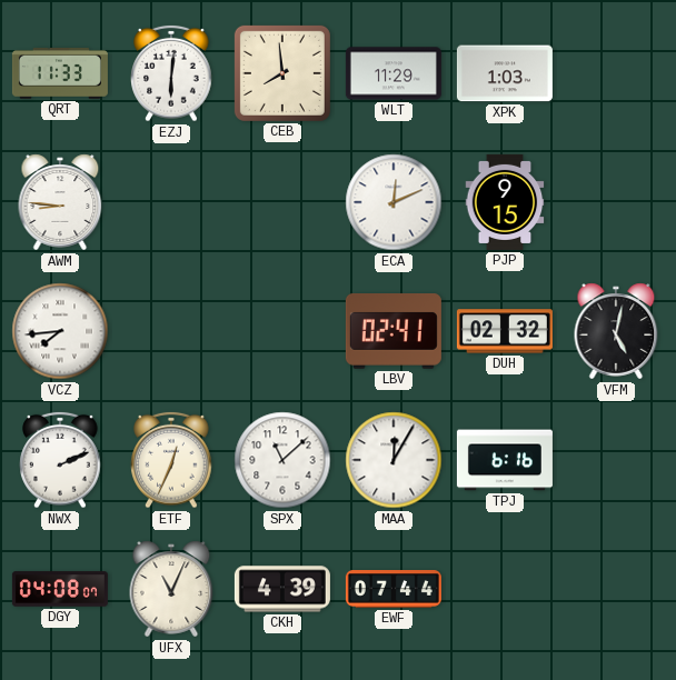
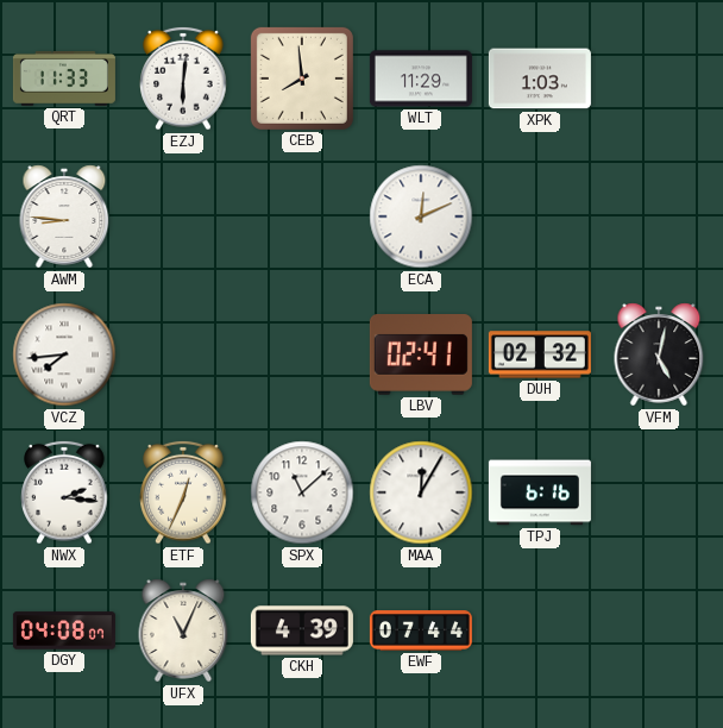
PJP: 9:15 -> none (505, 202)
NWX: 2:11 -> 2:16 (64, 492)
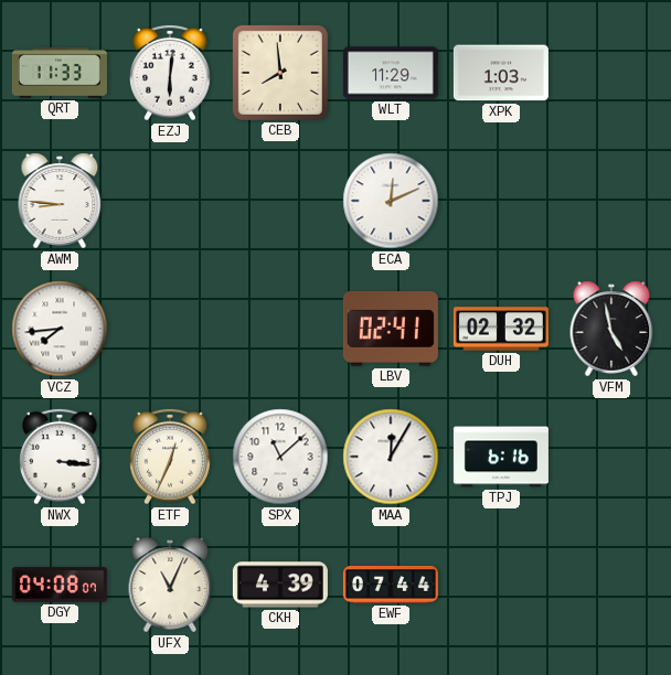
VFM: 5:02 -> 4:58 (611, 329)
NWX: 2:16 -> 3:16 (60, 457)
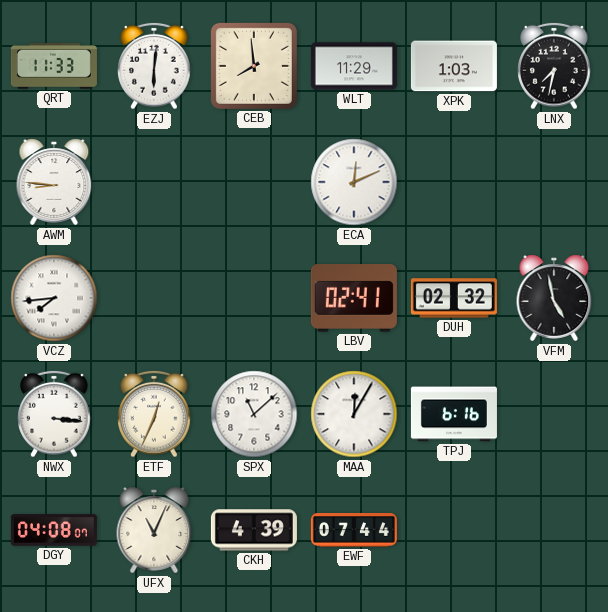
LNX: none -> 7:32 (554, 66)
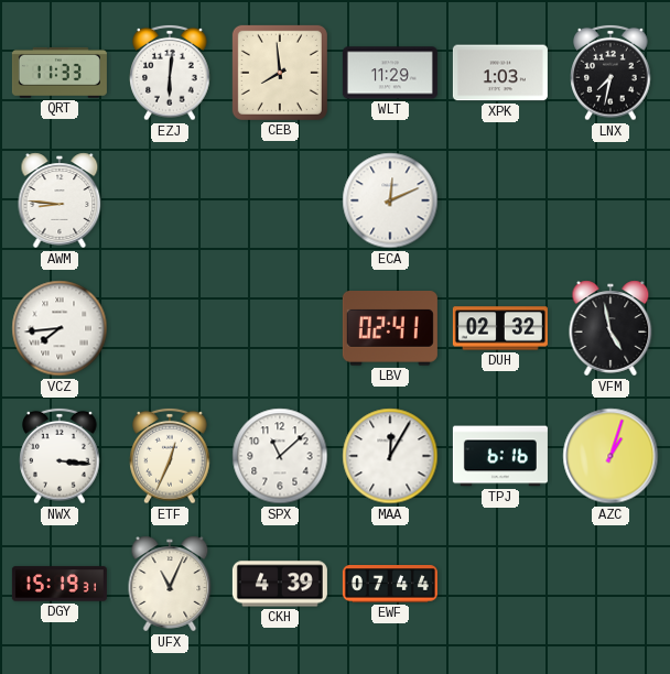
AZC: none -> 1:03 (610, 456)
DGY: 04:08 -> 15:19 (60, 584)
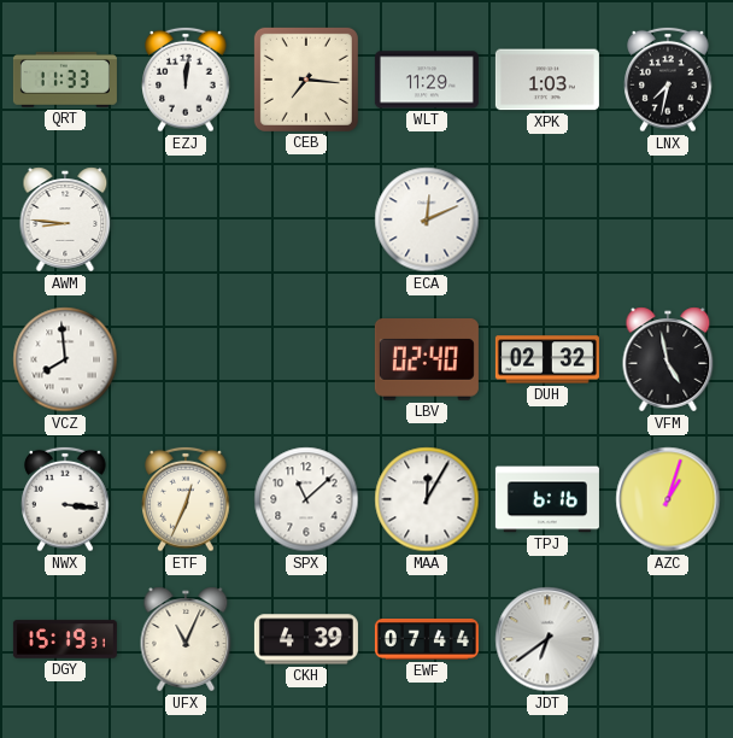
EZJ: 6:01 -> 12:01 (186, 80)
CEB: 7:59 -> 7:16 (306, 80)
VCZ: 7:44 -> 7:59 (65, 359)
LBV: 02:41 -> 02:40 (427, 361)
JDT: none -> 6:39 (547, 639)
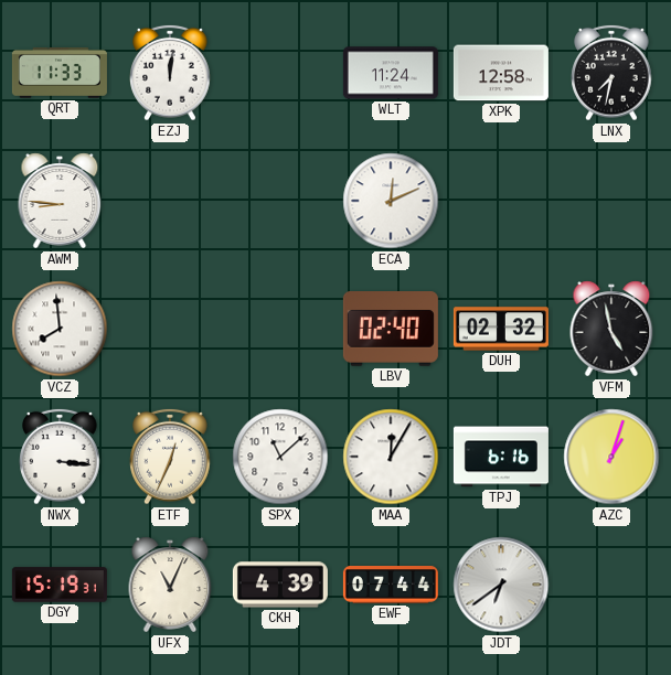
CEB: 7:16 -> none (306, 80)
WLT: 11:29 -> 11:24 (391, 73)
XPK: 1:03 -> 12:58 (501, 73)
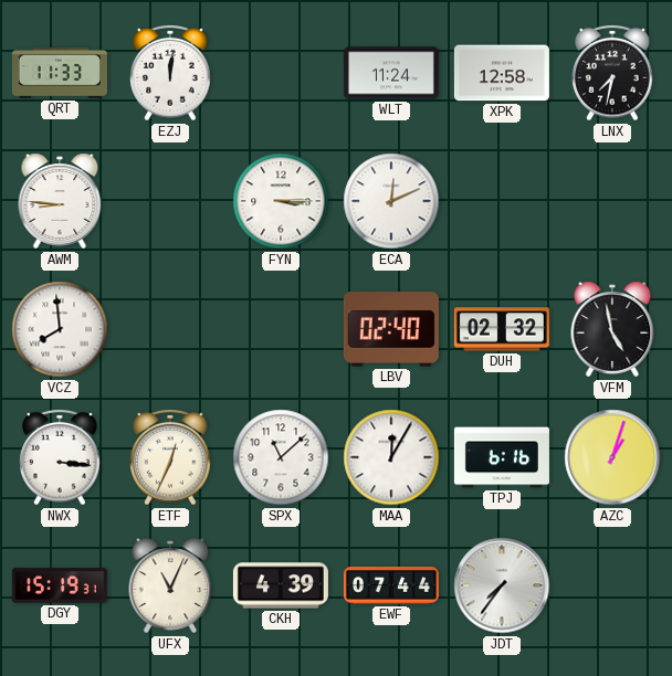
FYN: none -> 3:15 (281, 201)
JDT: 6:39 -> 7:36 (502, 585)
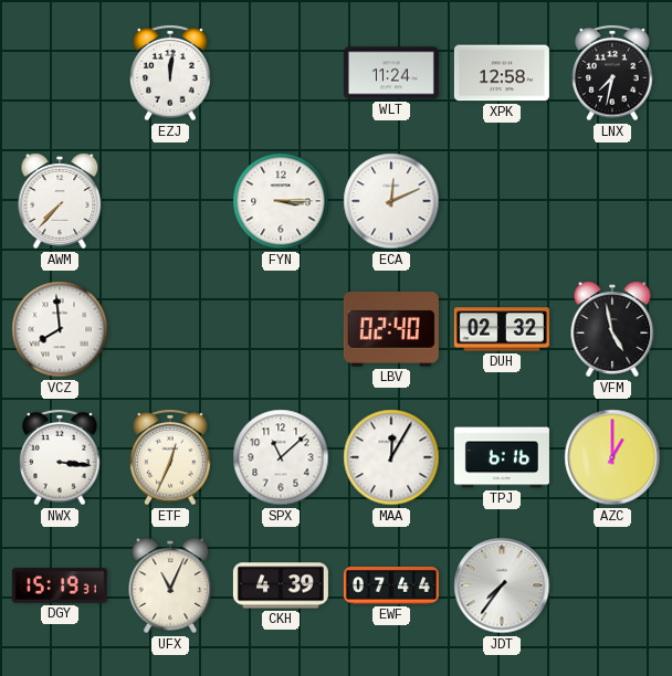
QRT: 11:33 -> none (60, 73)
AWM: 8:46 -> 7:37 (60, 201)
AZC: 1:03 -> 1:00 (612, 457)
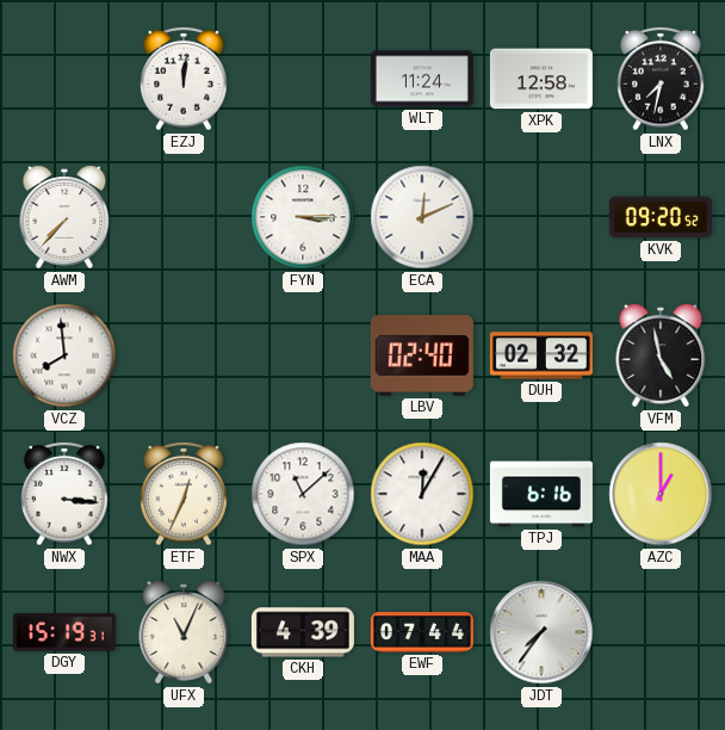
KVK: none -> 09:20 (661, 217)
